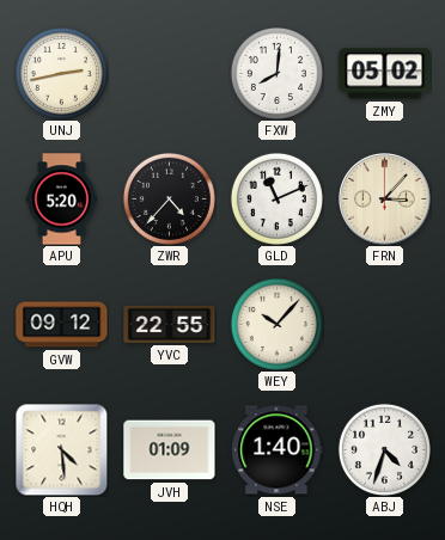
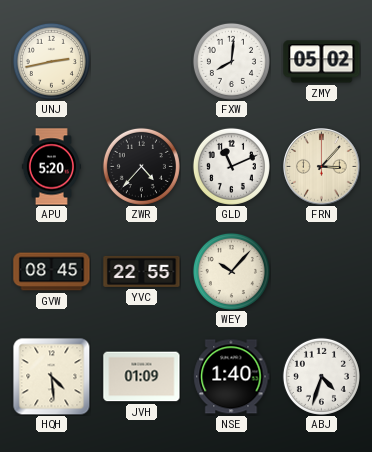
GVW: 09:12 -> 08:45 (52, 272)
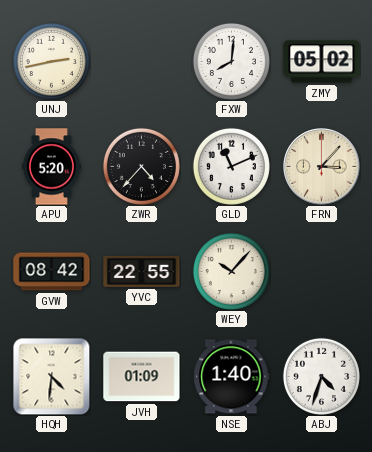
GVW: 08:45 -> 08:42 (52, 272)
HQH: 4:29 -> 4:31 (51, 376)
